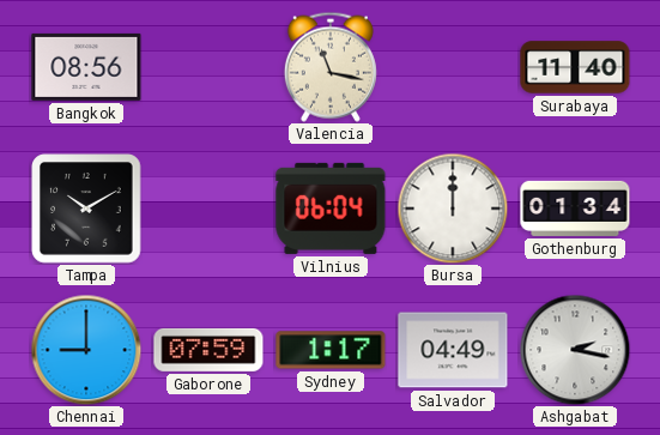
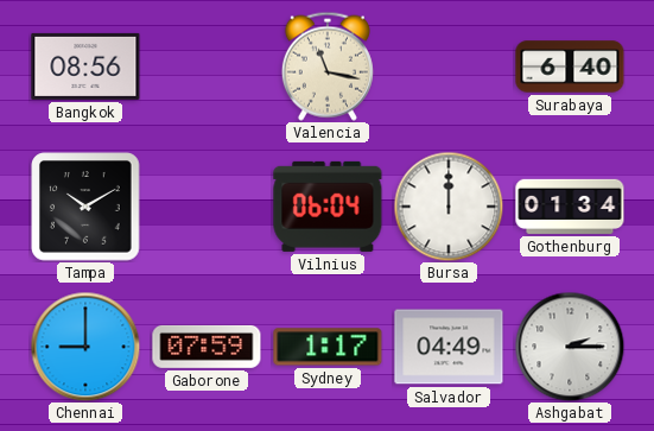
Surabaya: 11:40 -> 6:40 (570, 66)
Ashgabat: 2:17 -> 2:15 (570, 347)
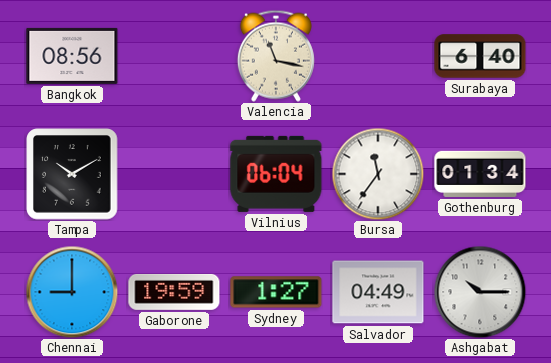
Bursa: 12:00 -> 11:36 (378, 174)
Gaborone: 07:59 -> 19:59 (174, 292)
Sydney: 1:17 -> 1:27 (276, 292)
Ashgabat: 2:15 -> 10:15 (480, 292)
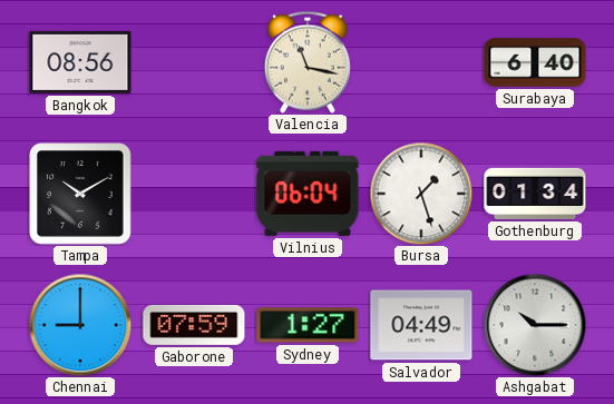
Bursa: 11:36 -> 1:27 (421, 194)
Gaborone: 19:59 -> 07:59 (194, 325)
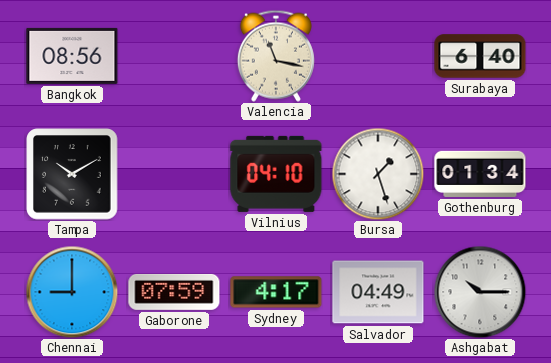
Vilnius: 06:04 -> 04:10 (276, 174)
Sydney: 1:27 -> 4:17 (276, 292)
